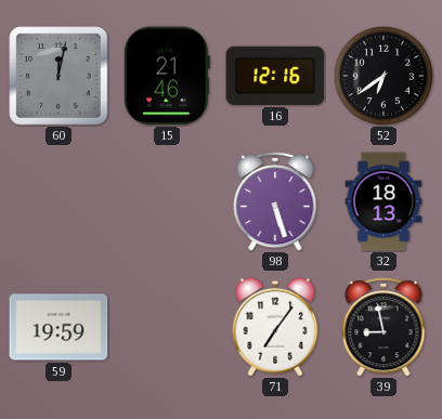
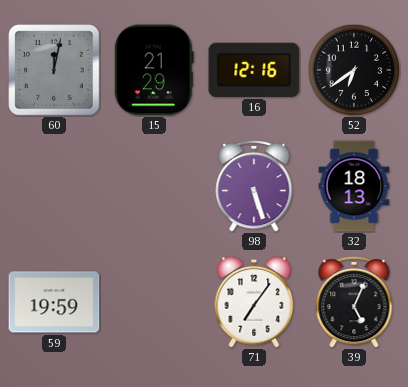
15: 21:46 -> 21:29 (154, 70)
39: 8:58 -> 5:04 (354, 303)
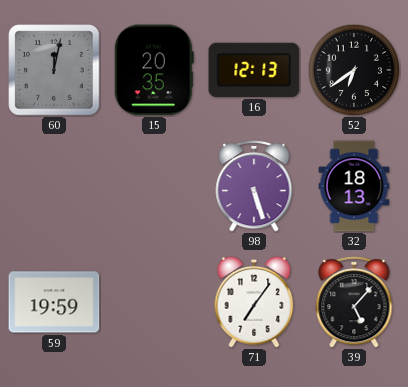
15: 21:29 -> 20:35 (154, 70)
16: 12:16 -> 12:13 (254, 70)
39: 5:04 -> 5:07 (354, 303)
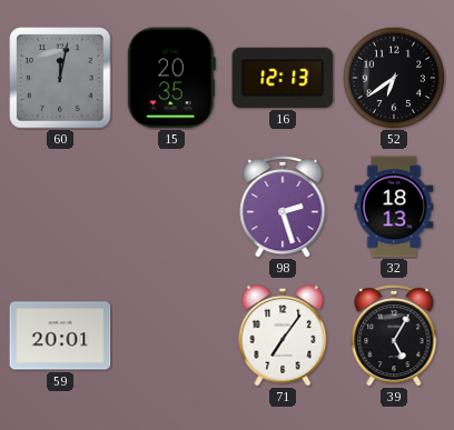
98: 5:27 -> 2:27 (283, 208)
59: 19:59 -> 20:01 (60, 336)
39: 5:07 -> 5:05 (394, 337)
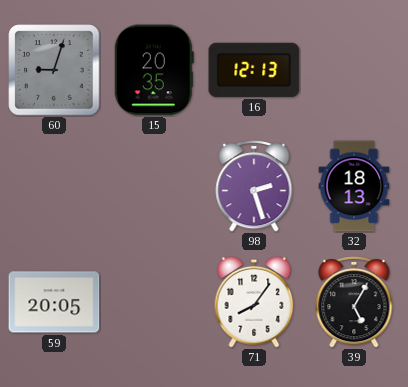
60: 12:02 -> 9:03 (54, 70)
52: 6:39 -> none (393, 77)
59: 20:01 -> 20:05 (54, 302)
71: 7:06 -> 8:06 (254, 302)
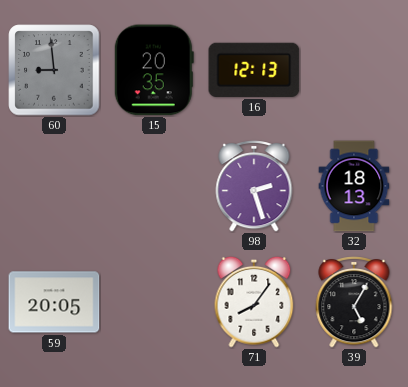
60: 9:03 -> 8:59 (54, 70)
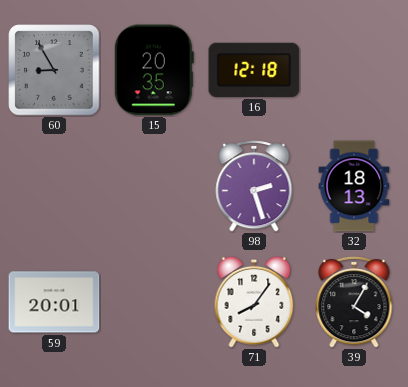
60: 8:59 -> 8:55 (54, 70)
16: 12:13 -> 12:18 (254, 70)
59: 20:05 -> 20:01 (54, 302)
39: 5:05 -> 4:05 (354, 303)
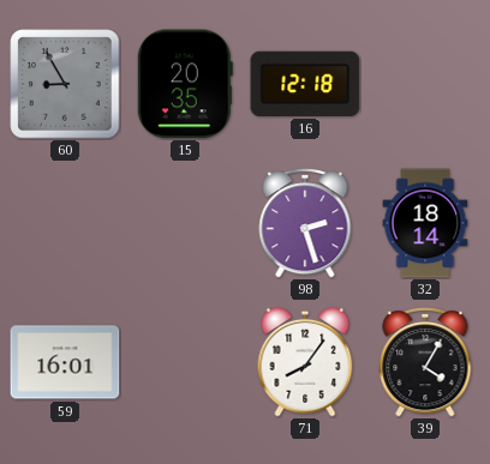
32: 18:13 -> 18:14 (425, 223)
59: 20:01 -> 16:01 (65, 362)
